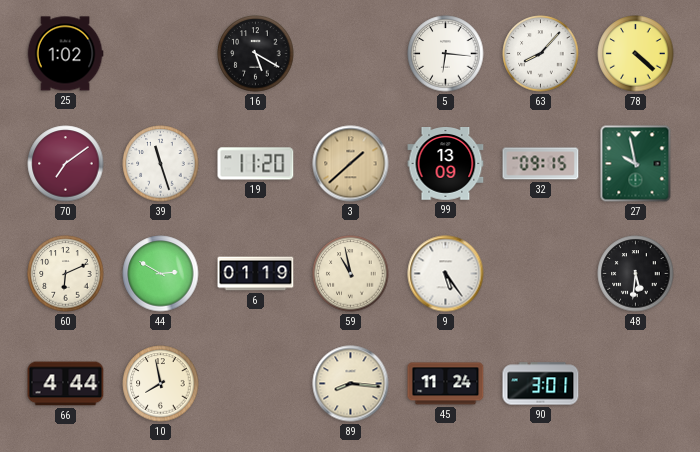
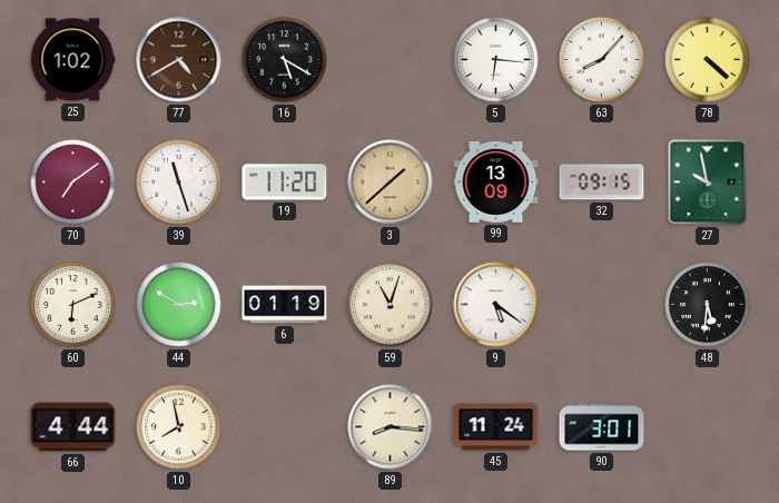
77: none -> 4:40 (179, 60)
59: 10:58 -> 11:03 (391, 305)
9: 5:24 -> 5:21 (496, 305)
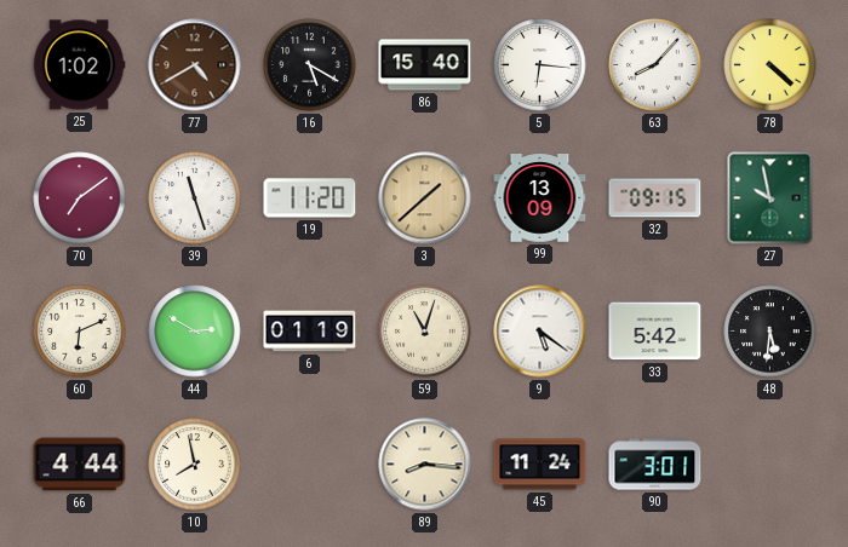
86: none -> 15:40 (425, 65)
33: none -> 5:42 (655, 332)
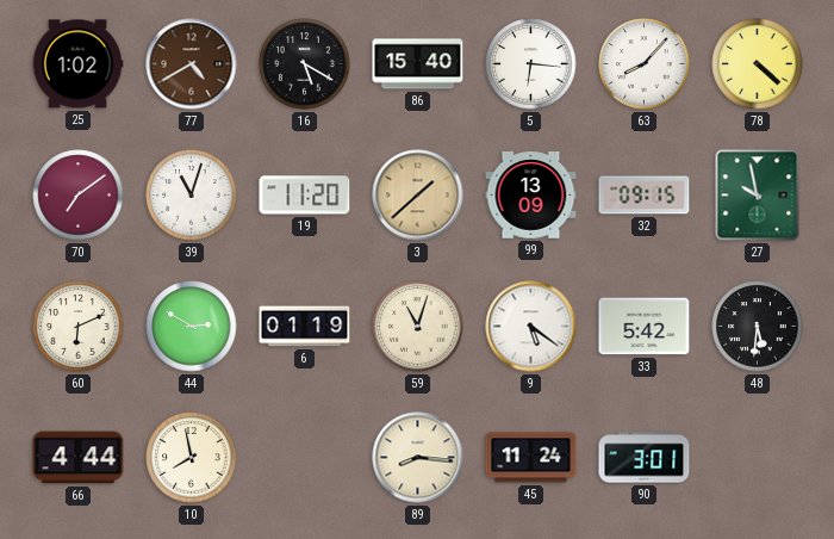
39: 11:27 -> 11:03 (192, 196)
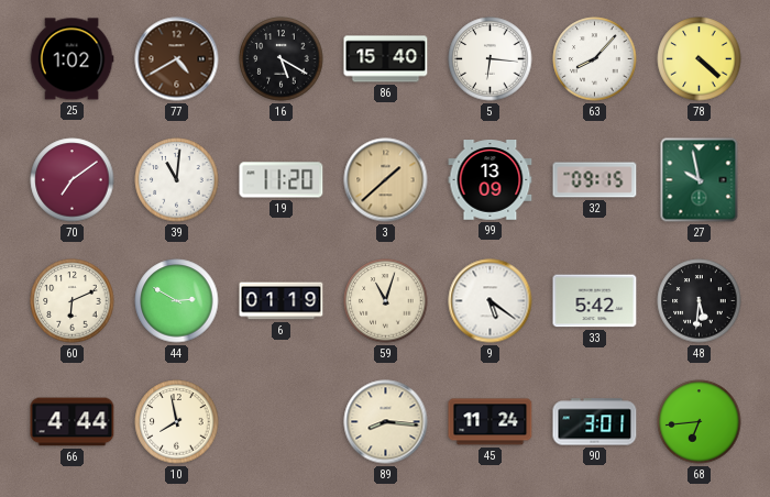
39: 11:03 -> 11:01 (177, 180)
68: none -> 6:44 (700, 422)
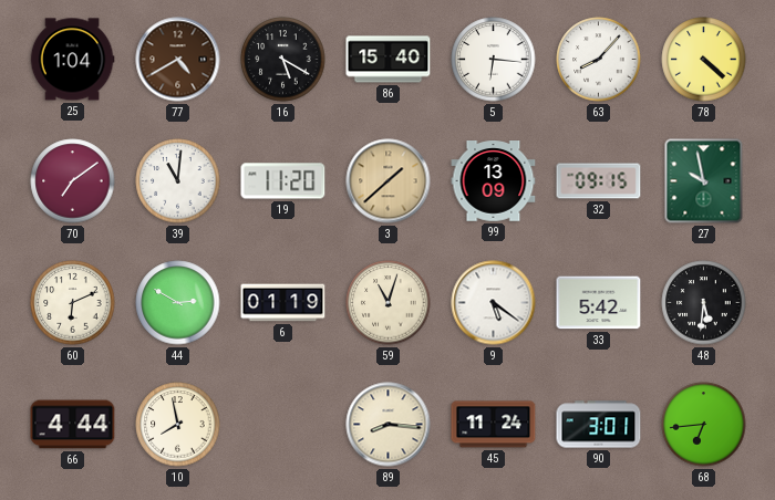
25: 1:02 -> 1:04 (72, 60)
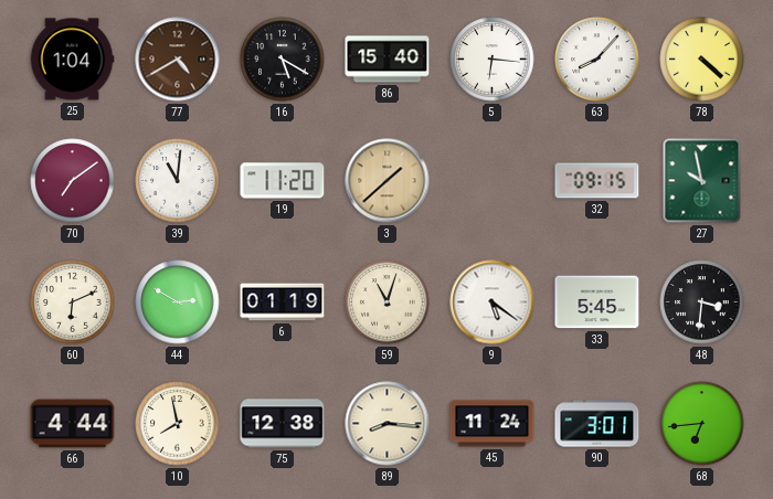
99: 13:09 -> none (494, 181)
33: 5:42 -> 5:45 (597, 302)
48: 5:31 -> 3:31 (702, 302)
75: none -> 12:38 (283, 424)
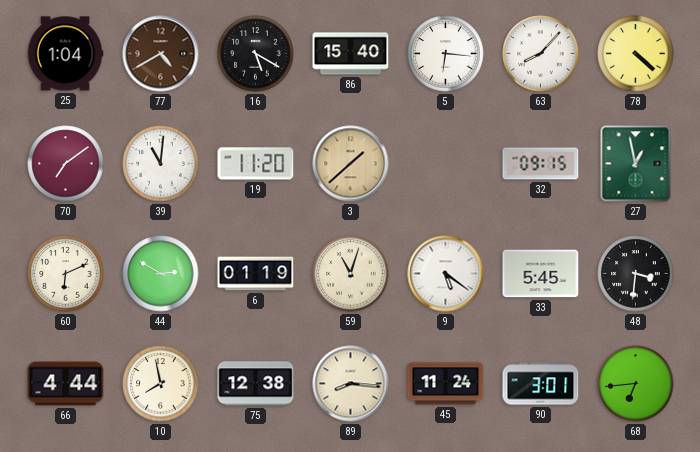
27: 9:58 -> 12:58 (636, 164)
